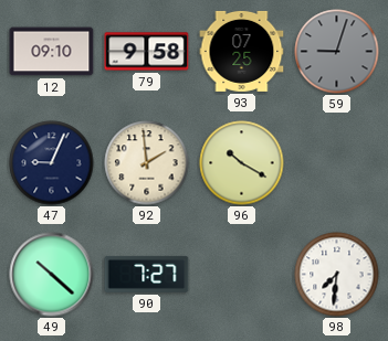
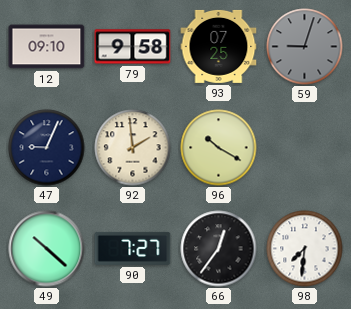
66: none -> 12:36 (219, 249)
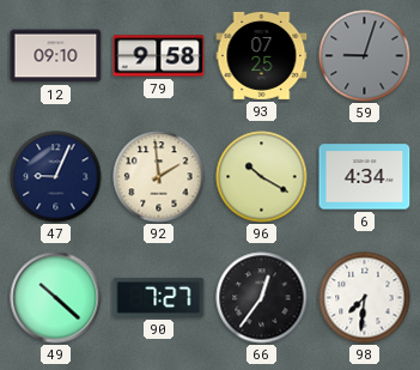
6: none -> 4:34 (365, 177)
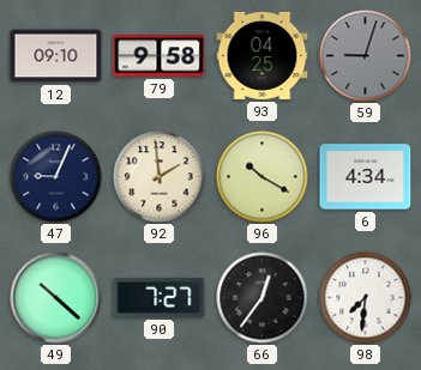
93: 07:25 -> 04:25 (263, 55)
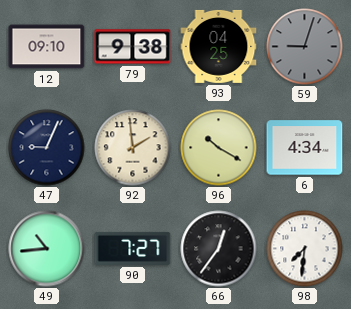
79: 9:58 -> 9:38 (133, 47)
49: 10:22 -> 10:44 (47, 249)
